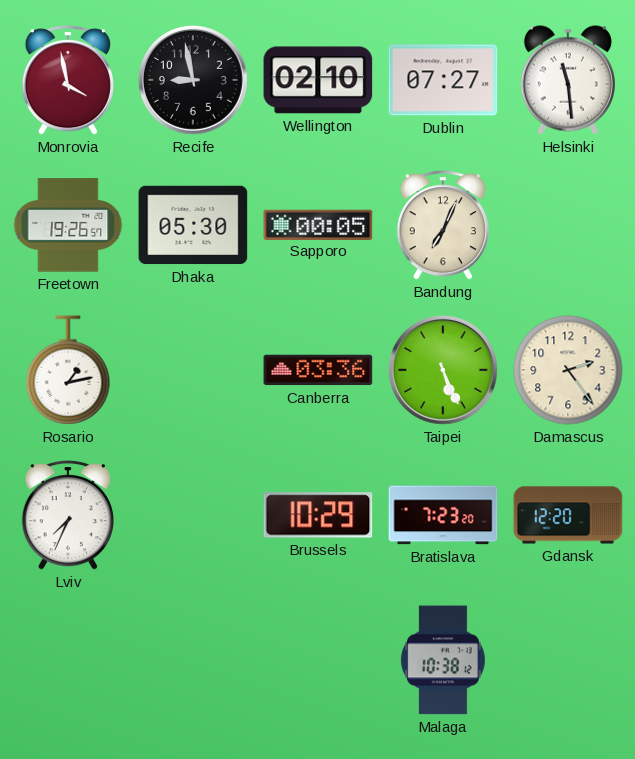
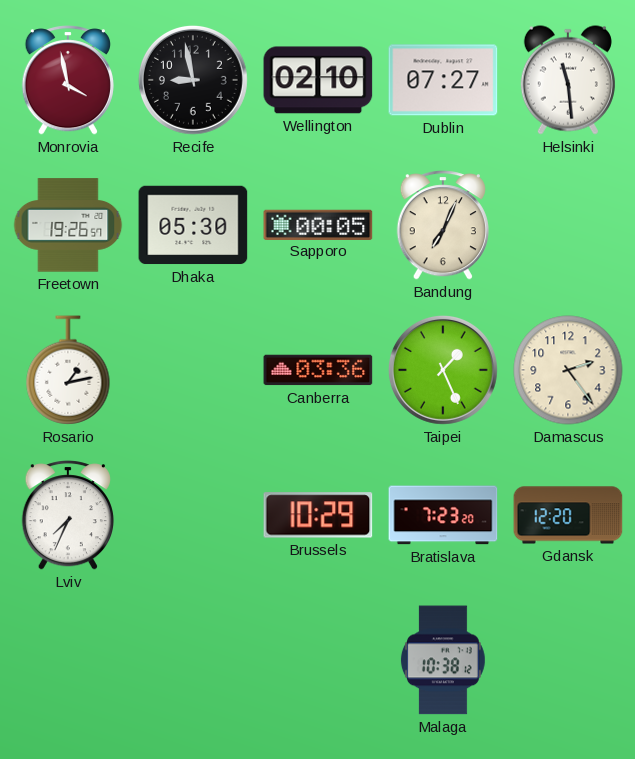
Taipei: 5:26 -> 1:26 (443, 370)
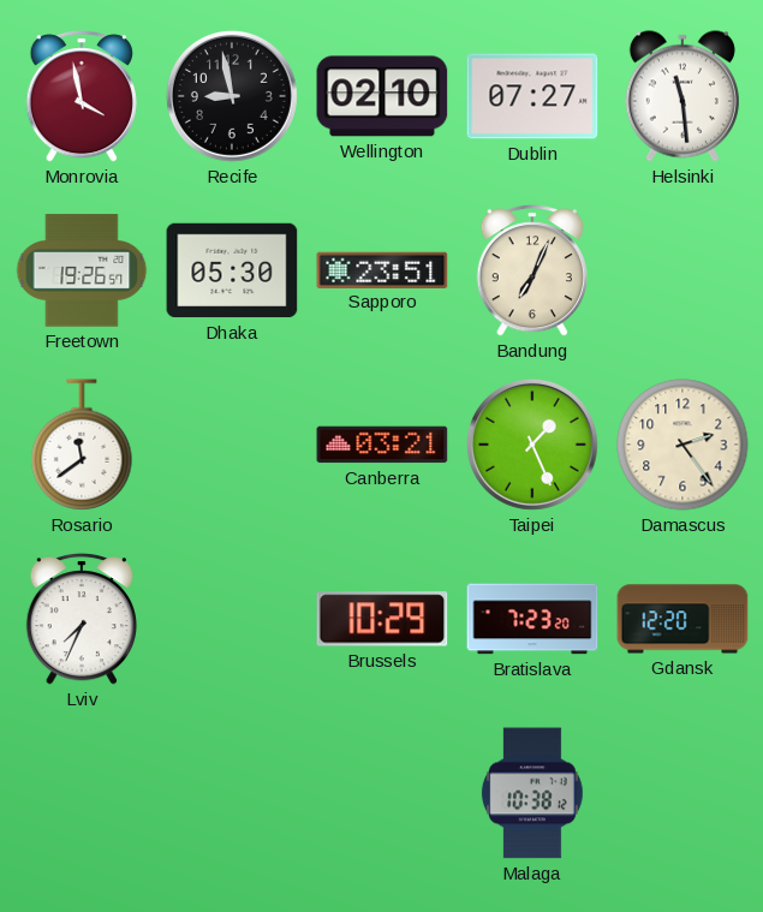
Sapporo: 00:05 -> 23:51 (382, 269)
Rosario: 1:13 -> 11:39 (82, 445)
Canberra: 03:36 -> 03:21 (382, 445)
